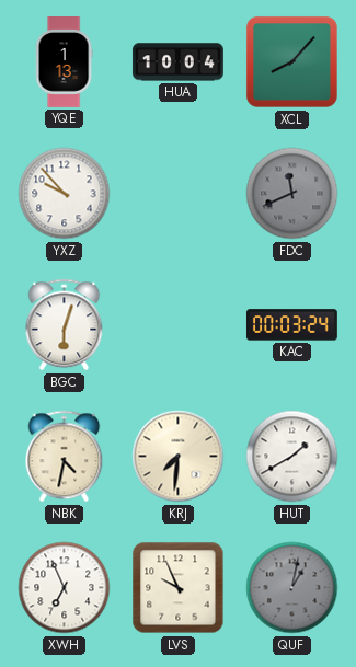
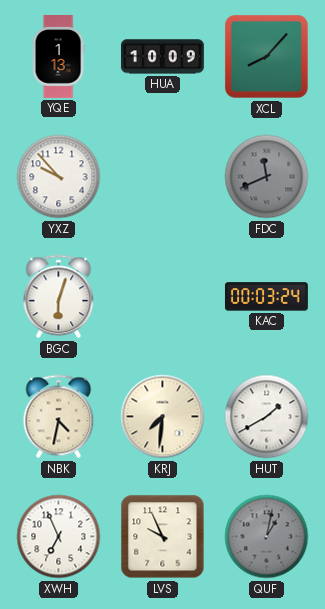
HUA: 10:04 -> 10:09 (162, 57)
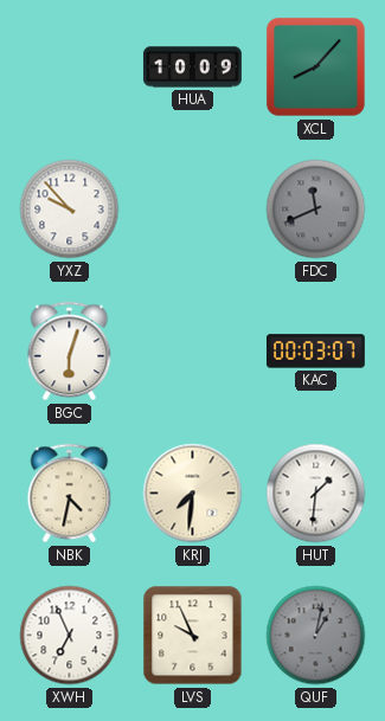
YQE: 1:13 -> none (58, 57)
KAC: 00:03:24 -> 00:03:07 (315, 352)
HUT: 1:40 -> 1:31 (316, 494)
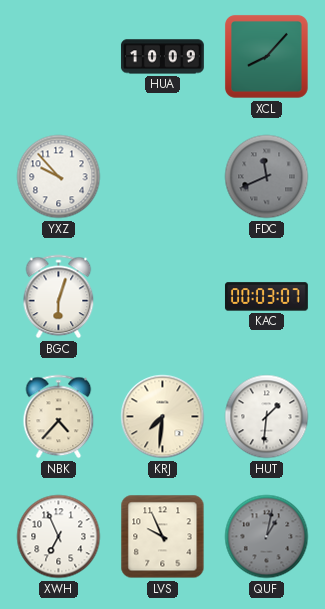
NBK: 4:32 -> 4:37 (59, 417)
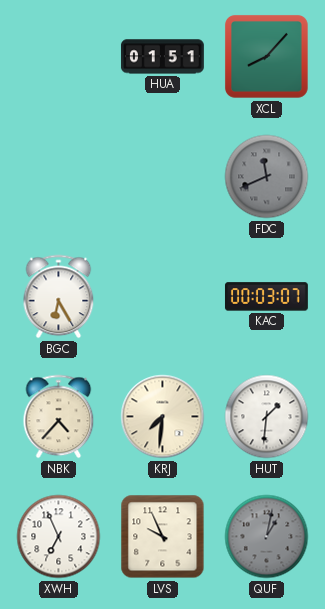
HUA: 10:09 -> 01:51 (162, 57)
YXZ: 9:53 -> none (59, 177)
BGC: 6:03 -> 6:25 (59, 297)
